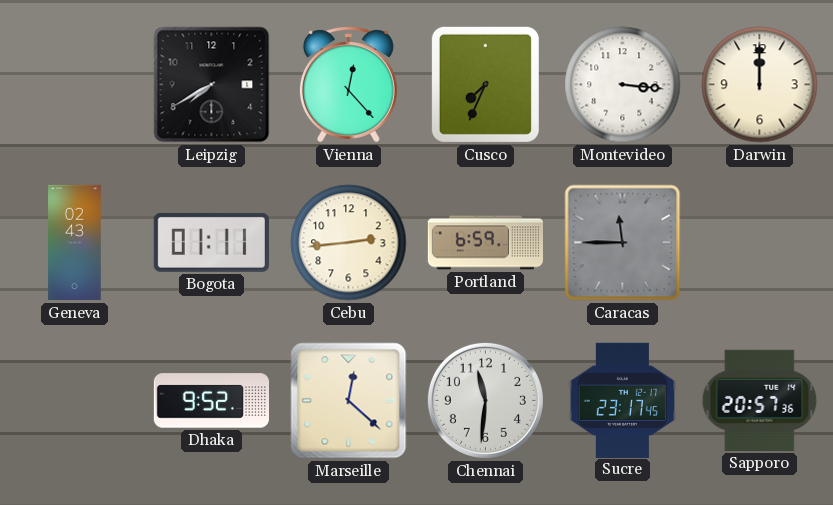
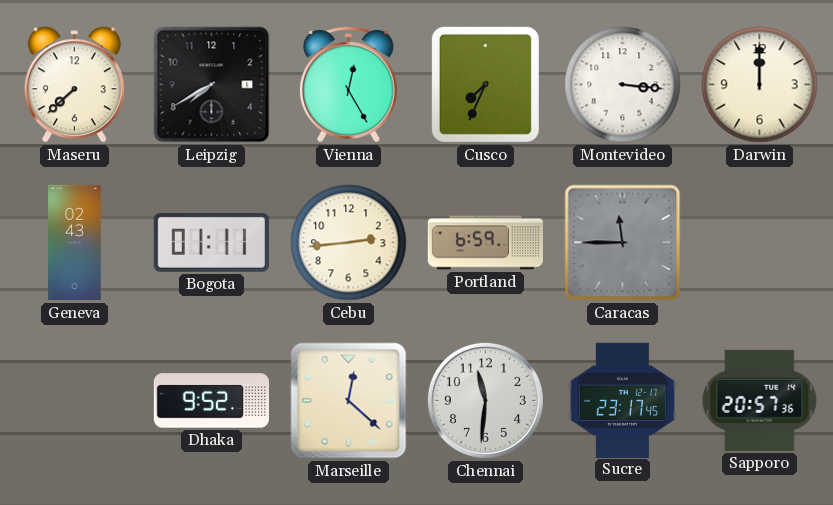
Maseru: none -> 7:38 (74, 85)
Vienna: 12:23 -> 12:25 (348, 85)
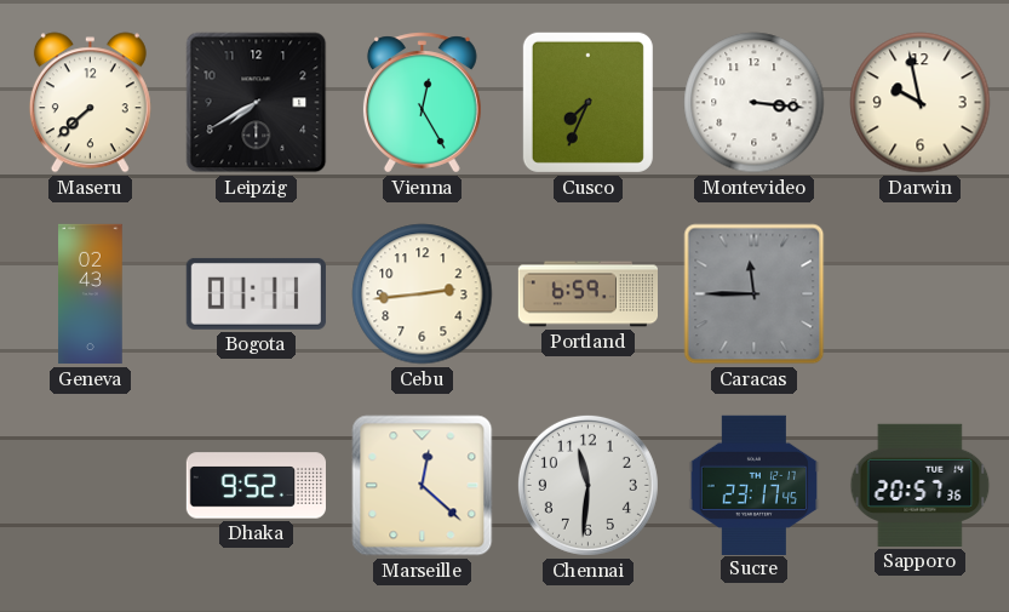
Darwin: 12:00 -> 9:58 (921, 103)
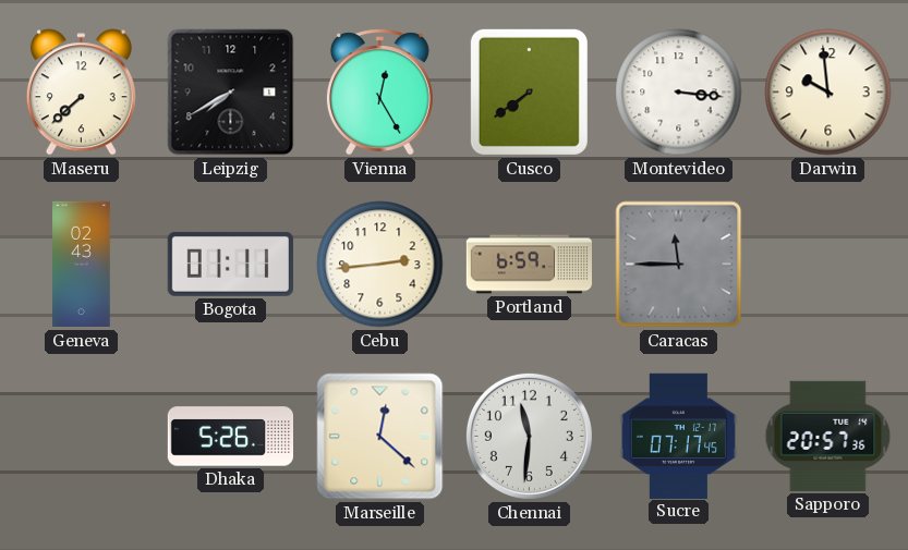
Cusco: 7:34 -> 7:39 (529, 91)
Darwin: 9:58 -> 9:59 (828, 93)
Dhaka: 9:52 -> 5:26 (230, 437)
Sucre: 23:17 -> 07:17 (679, 436)
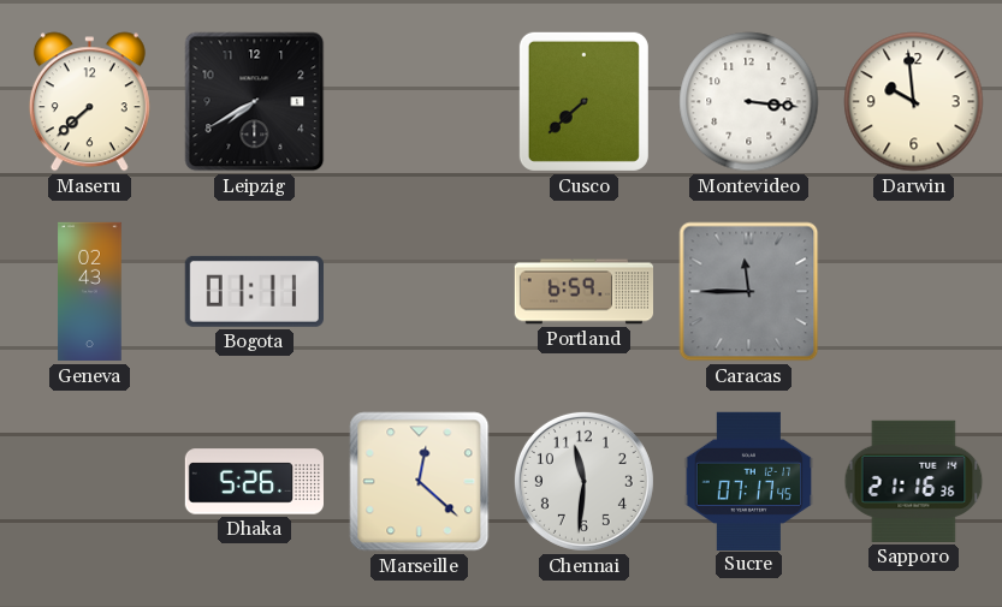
Vienna: 12:25 -> none (379, 93)
Cusco: 7:39 -> 7:38 (583, 101)
Cebu: 2:44 -> none (380, 265)
Sapporo: 20:57 -> 21:16 (914, 481)
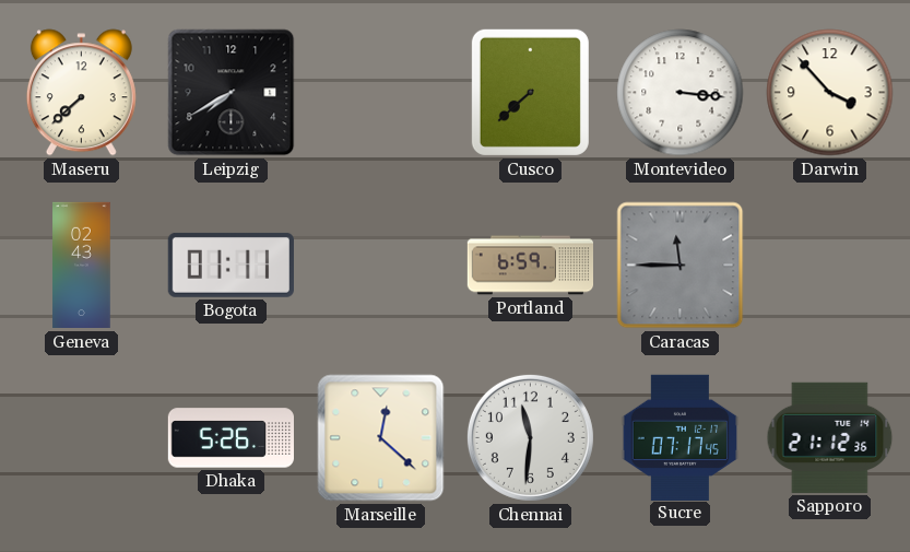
Darwin: 9:59 -> 3:53 (830, 93)
Sapporo: 21:16 -> 21:12 (830, 437)
